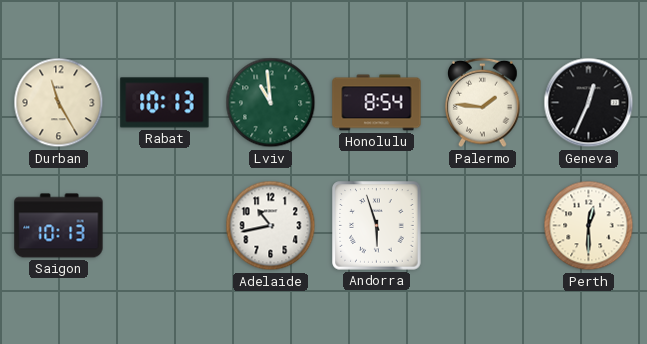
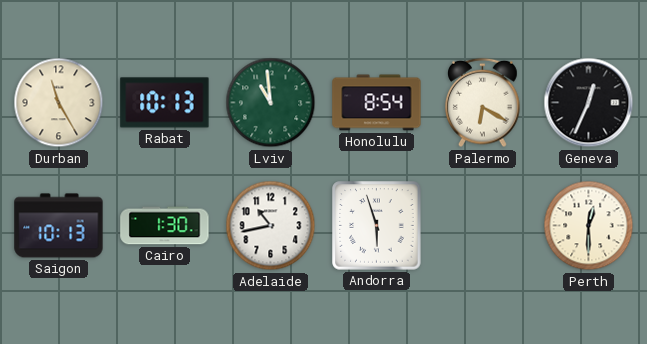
Palermo: 1:46 -> 6:20 (483, 103)
Cairo: none -> 1:30 (165, 226)
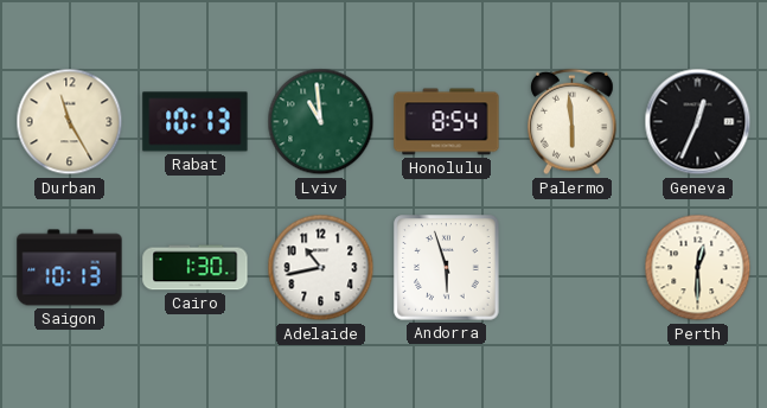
Palermo: 6:20 -> 5:59 (573, 122)
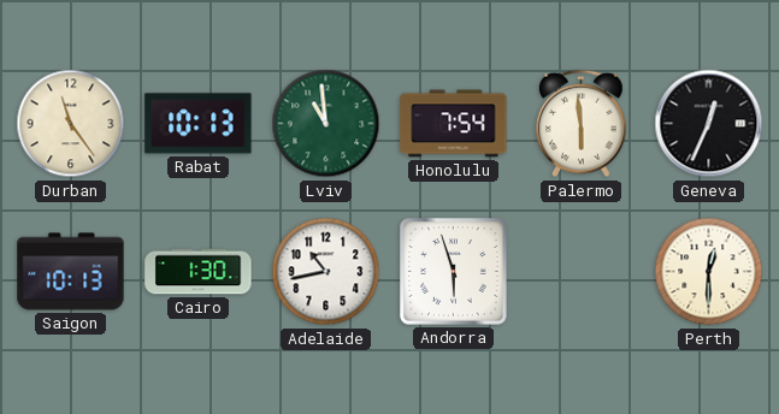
Durban: 11:25 -> 11:24 (71, 124)
Honolulu: 8:54 -> 7:54 (454, 124)
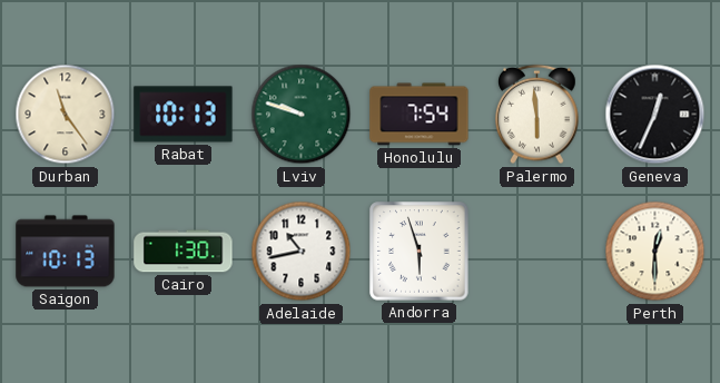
Lviv: 10:59 -> 9:48 (302, 115)
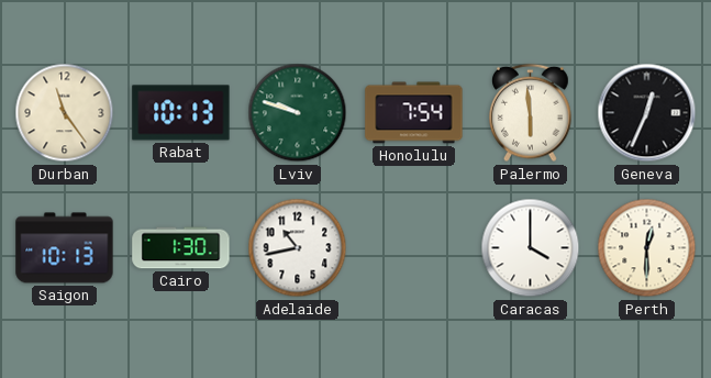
Andorra: 5:57 -> none (420, 252)
Caracas: none -> 4:00 (531, 248)
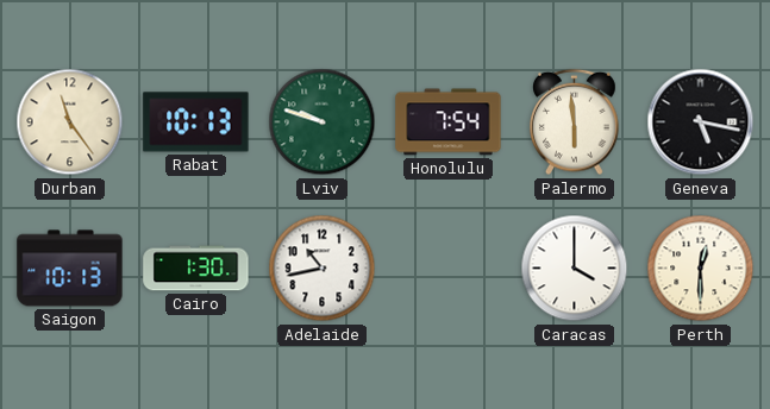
Geneva: 12:34 -> 5:17 (701, 122)
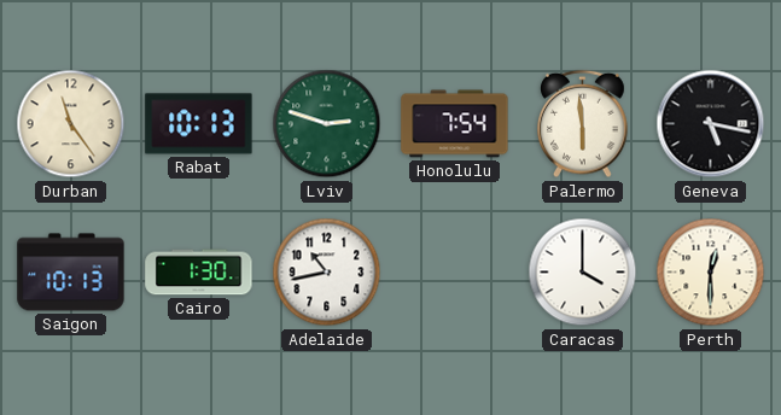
Lviv: 9:48 -> 2:48 (327, 124)
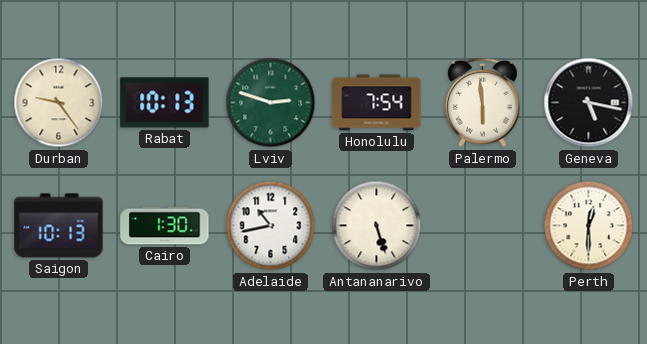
Durban: 11:24 -> 9:24 (59, 103)
Antananarivo: none -> 5:27 (377, 226)
Caracas: 4:00 -> none (583, 273)
